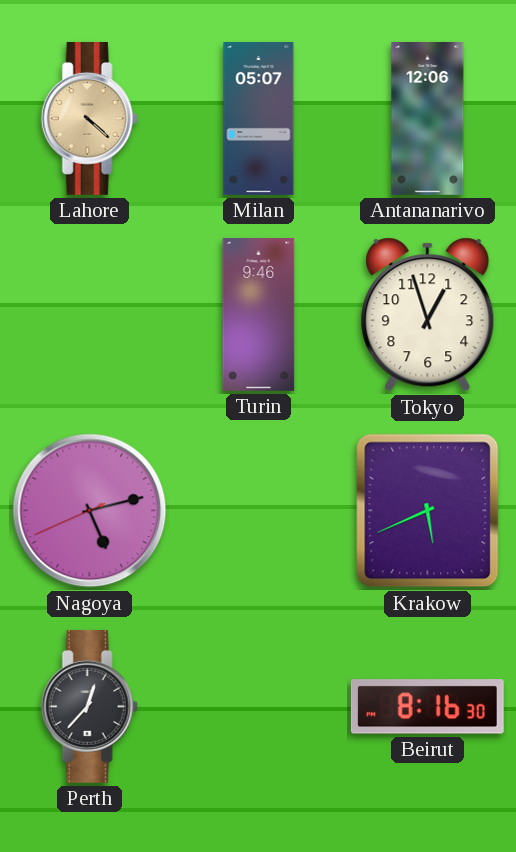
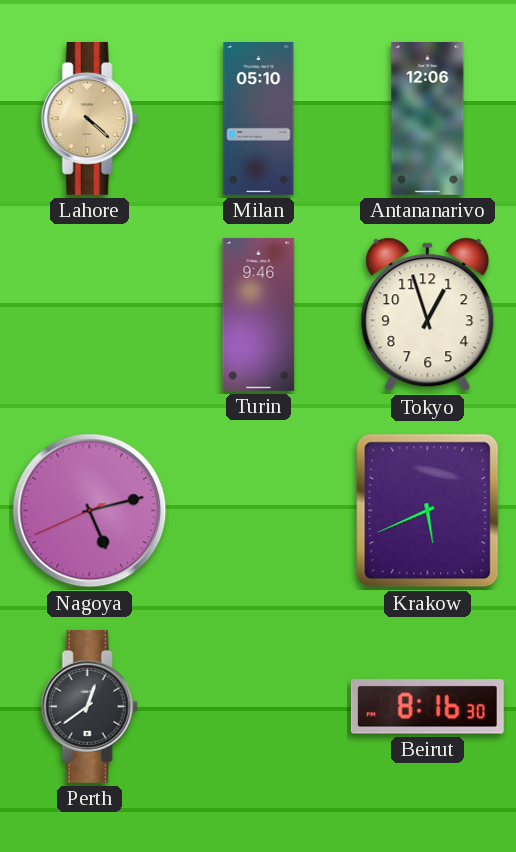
Milan: 05:07 -> 05:10 (259, 119)
Perth: 12:37 -> 12:39 (89, 706)
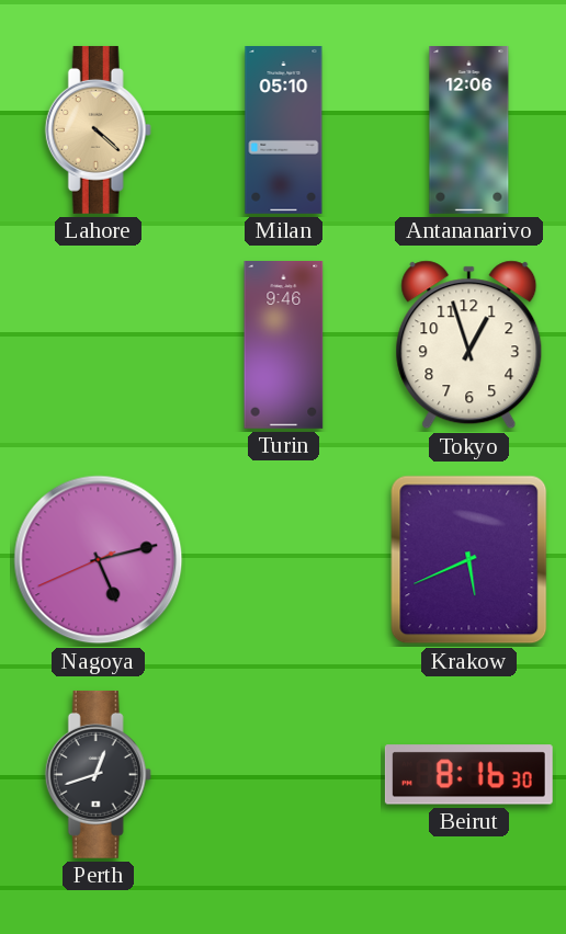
Perth: 12:39 -> 12:42 (98, 774)
